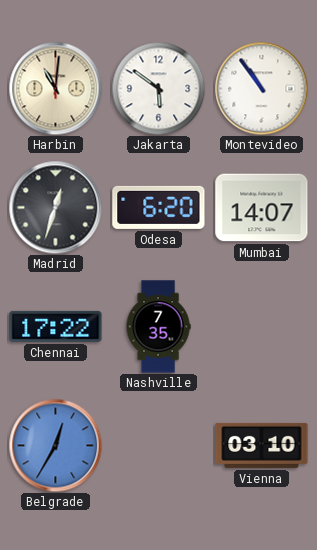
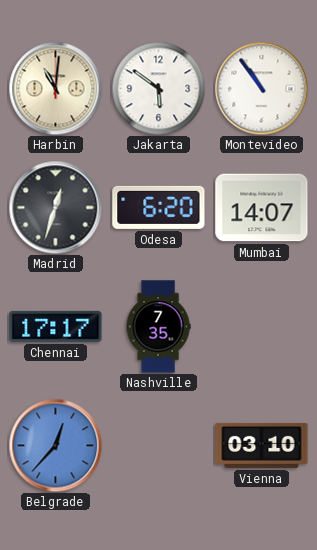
Chennai: 17:22 -> 17:17 (56, 326)
Belgrade: 12:35 -> 12:37 (55, 445)
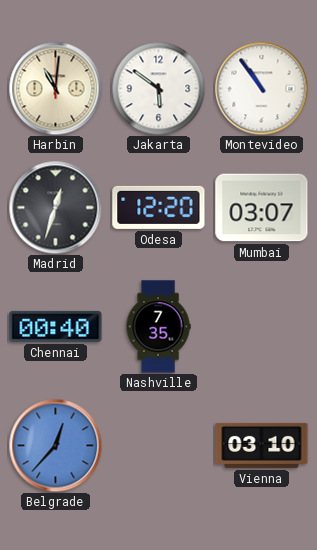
Odesa: 6:20 -> 12:20 (159, 207)
Mumbai: 14:07 -> 03:07 (262, 208)
Chennai: 17:17 -> 00:40 (56, 326)
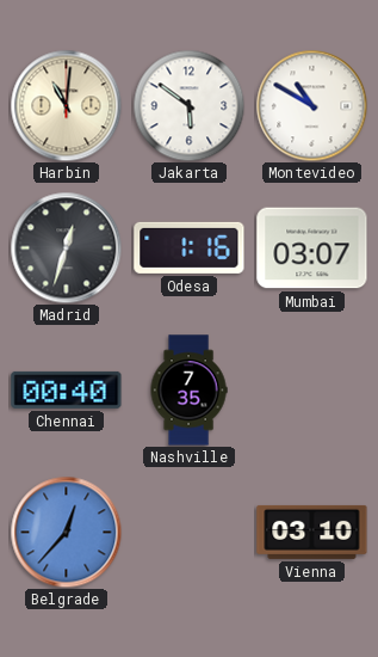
Montevideo: 10:54 -> 10:50 (311, 105)
Odesa: 12:20 -> 1:16 (190, 247)
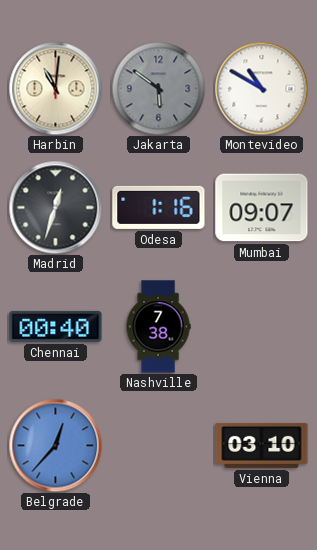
Jakarta dial: white -> grey (158, 88)
Mumbai: 03:07 -> 09:07 (262, 208)
Nashville: 7:35 -> 7:38 (158, 327)
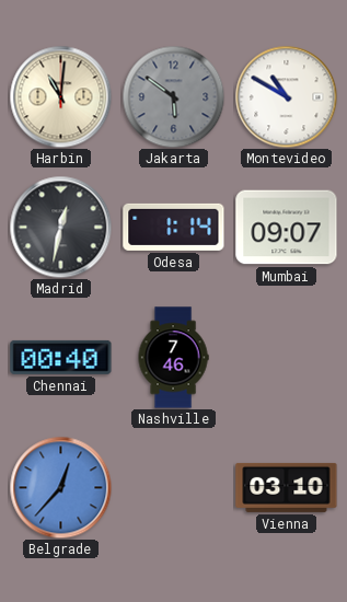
Madrid: 12:33 -> 12:32 (60, 227)
Odesa: 1:16 -> 1:14 (174, 227)
Nashville: 7:38 -> 7:46 (173, 358)
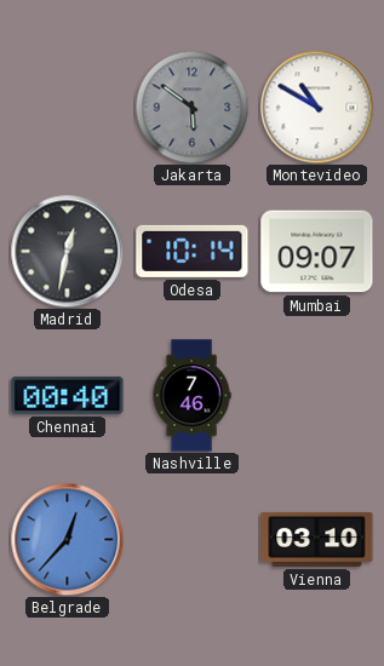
Harbin: 11:01 -> none (60, 96)
Odesa: 1:14 -> 10:14 (193, 251)
